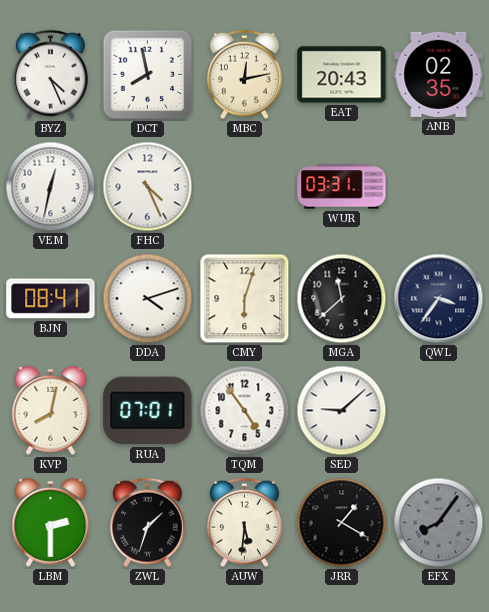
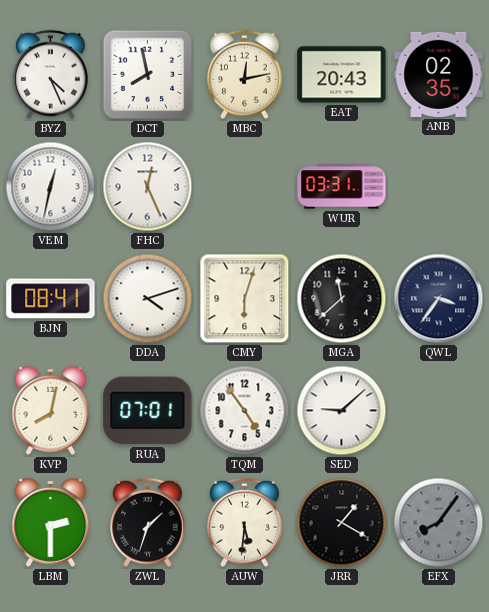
FHC: 4:26 -> 12:26 (148, 187)
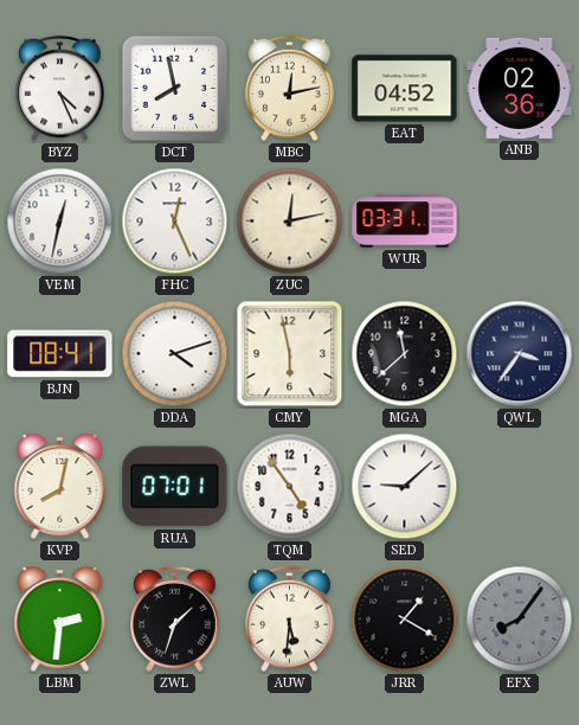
EAT: 20:43 -> 04:52 (405, 89)
ANB: 02:35 -> 02:36 (520, 88)
ZUC: none -> 12:13 (290, 222)
CMY: 6:03 -> 5:58 (290, 354)
LBM: 2:30 -> 2:31 (60, 618)
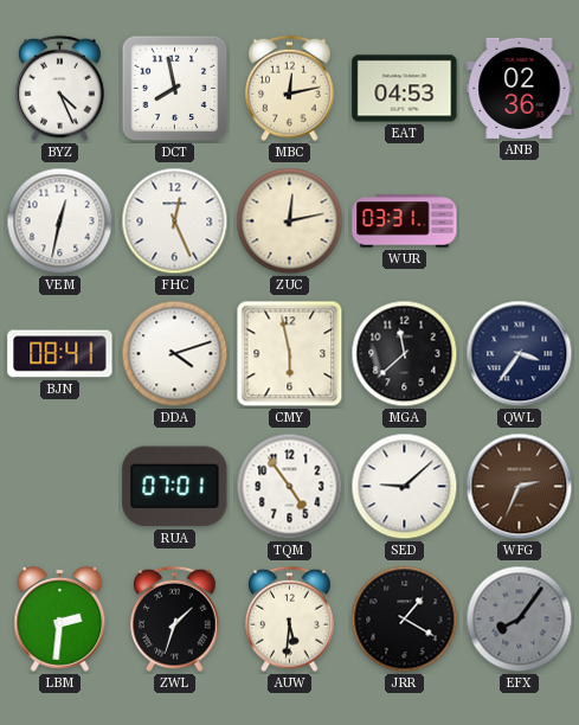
EAT: 04:52 -> 04:53 (405, 89)
KVP: 8:02 -> none (60, 486)
WFG: none -> 2:34 (520, 487)
